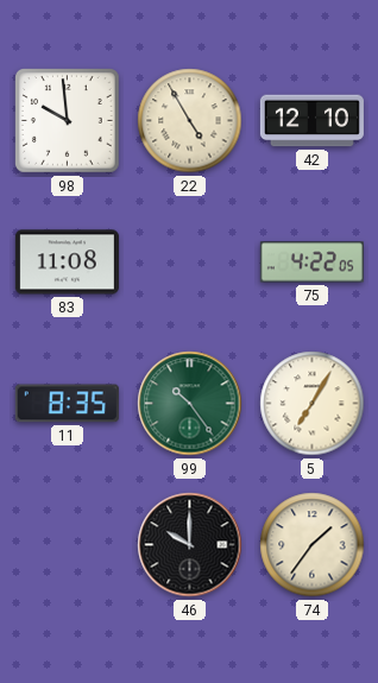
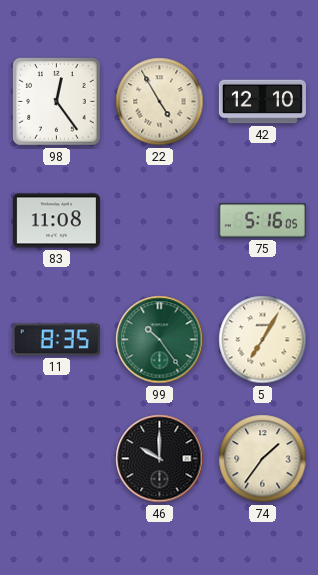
98: 9:59 -> 12:24 (57, 102)
75: 4:22 -> 5:16 (262, 221)
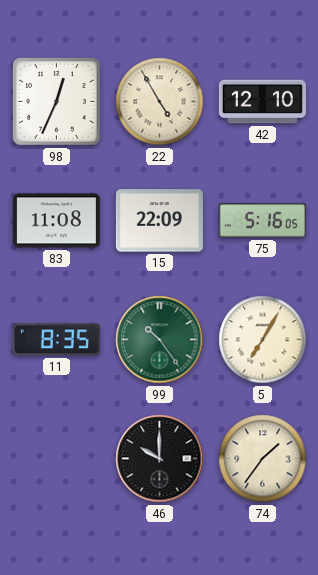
98: 12:24 -> 12:34 (57, 102)
15: none -> 22:09 (159, 221)
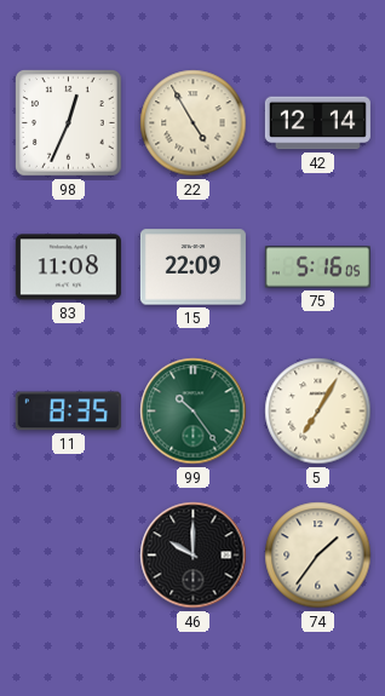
42: 12:10 -> 12:14 (317, 123)
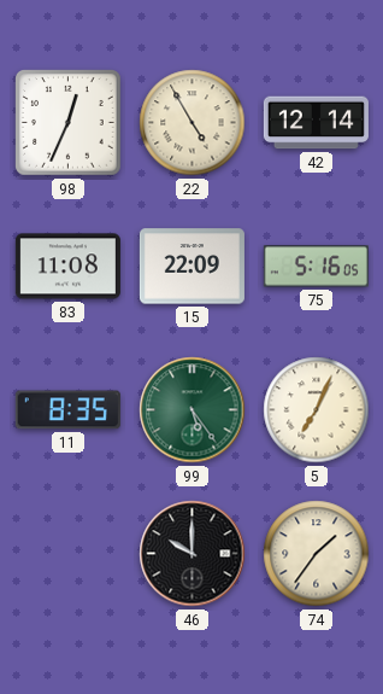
99: 10:24 -> 5:24 (193, 410)
5: 7:05 -> 7:04 (317, 410)
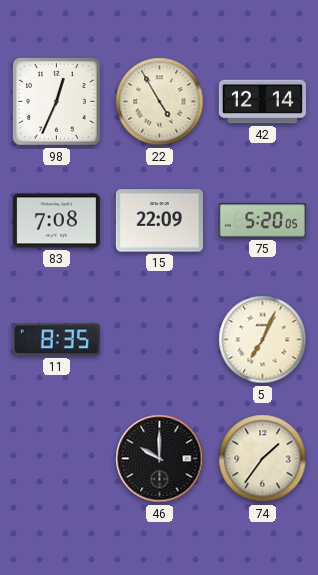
83: 11:08 -> 7:08 (56, 221)
75: 5:16 -> 5:20 (262, 221)
99: 5:24 -> none (193, 410)
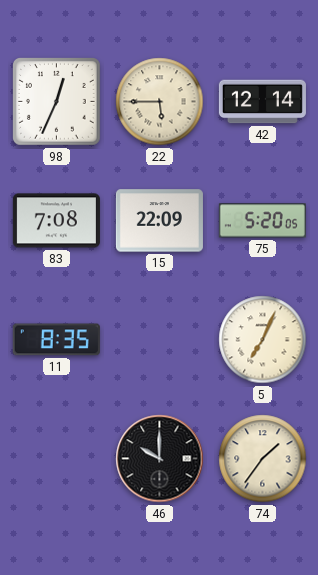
22: 4:55 -> 5:45 (160, 102)
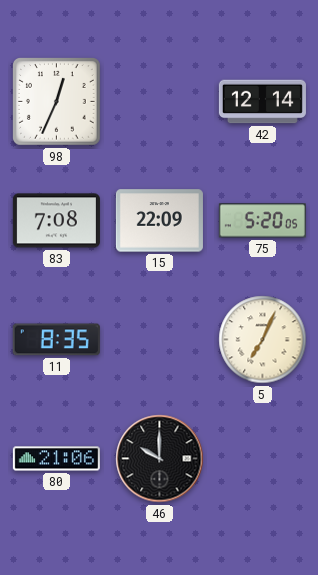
22: 5:45 -> none (160, 102)
80: none -> 21:06 (56, 459)
74: 1:36 -> none (263, 459)
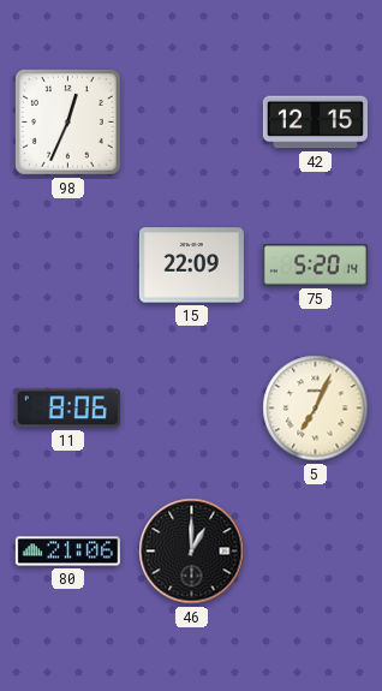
42: 12:14 -> 12:15 (315, 123)
83: 7:08 -> none (56, 221)
75: 5:20:05 -> 5:20:14 (315, 266)
11: 8:35 -> 8:06 (67, 409)
46: 10:00 -> 1:00 (192, 552)
